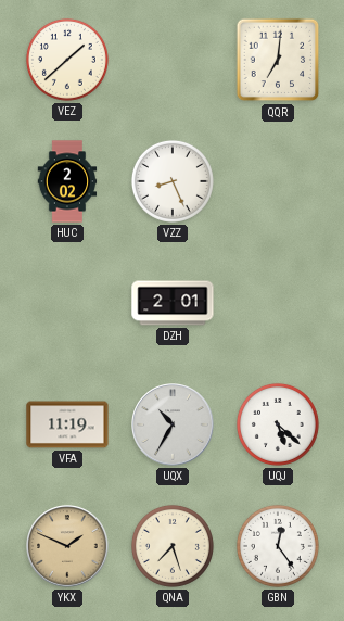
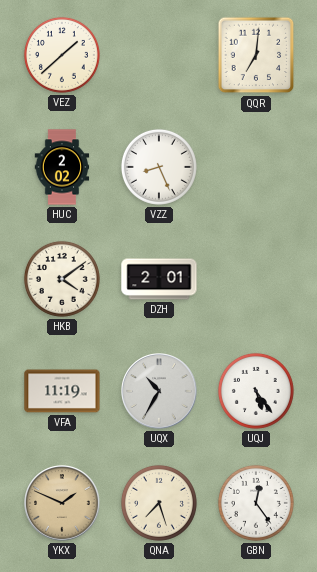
HKB: none -> 4:09 (62, 279)
UQJ: 5:22 -> 5:24 (256, 391)
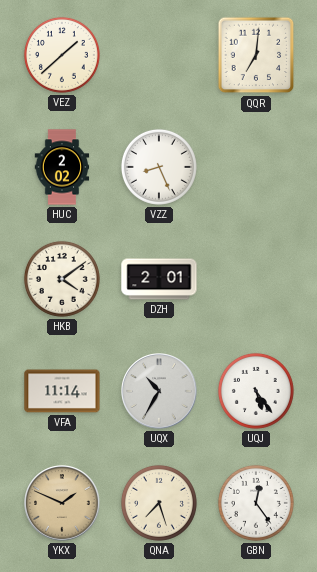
VFA: 11:19 -> 11:14 (62, 391)
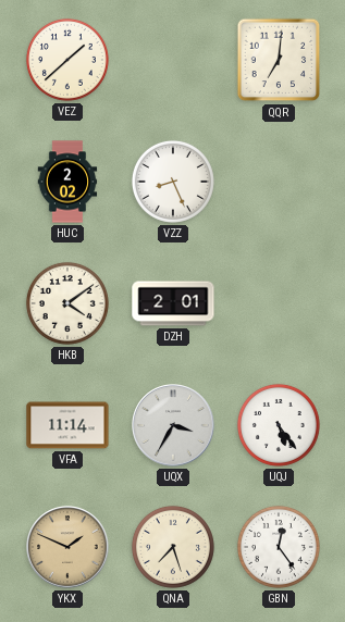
UQX: 10:35 -> 3:35 (173, 425)
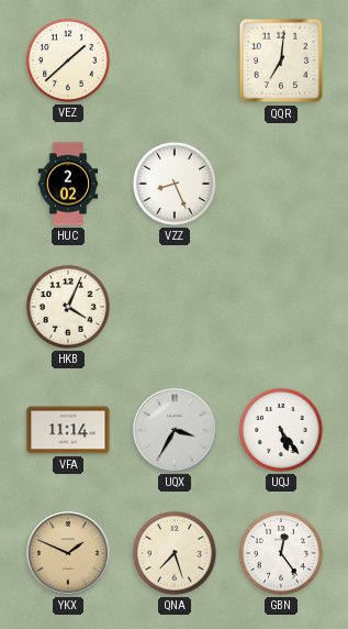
HKB: 4:09 -> 4:04 (68, 307)
DZH: 2:01 -> none (173, 303)
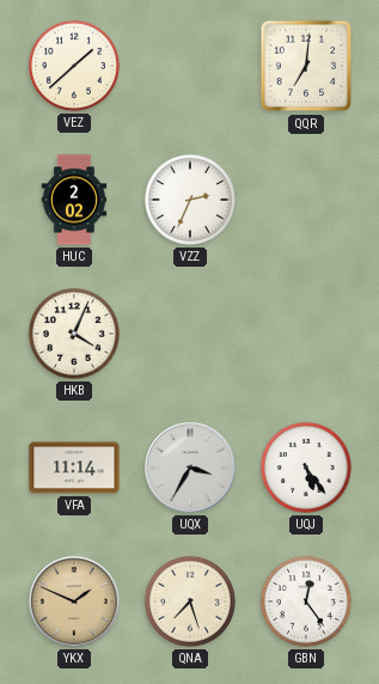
VZZ: 8:26 -> 2:34 (190, 200)
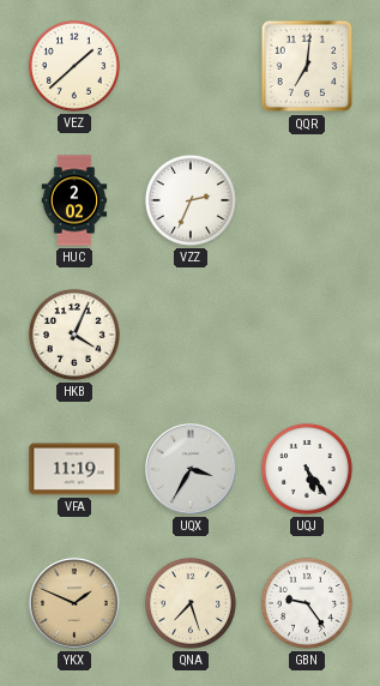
VFA: 11:14 -> 11:19 (74, 469)
GBN: 12:24 -> 9:24 (307, 603)
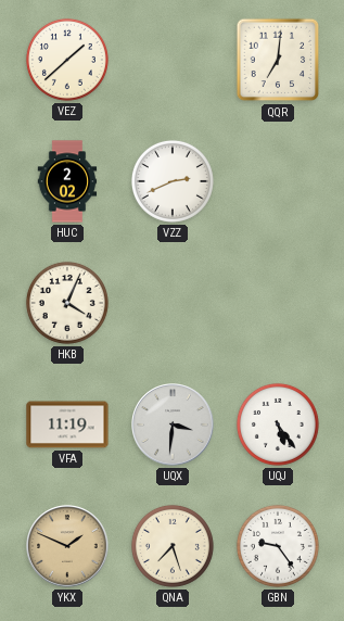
VZZ: 2:34 -> 2:41 (173, 181)
UQX: 3:35 -> 3:31 (173, 424)
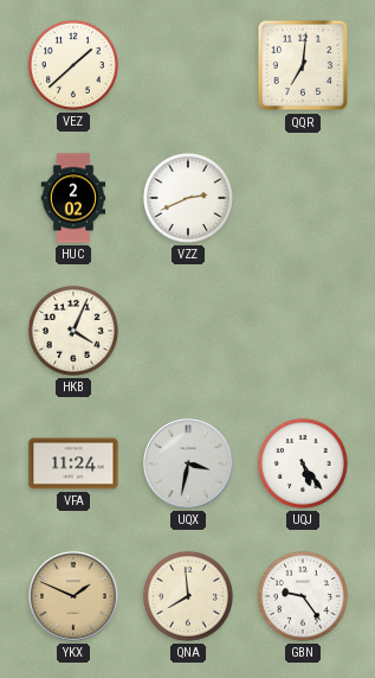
VFA: 11:19 -> 11:24 (73, 463)
UQX: 3:31 -> 3:32 (188, 463)
QNA: 7:27 -> 7:59 (188, 596)
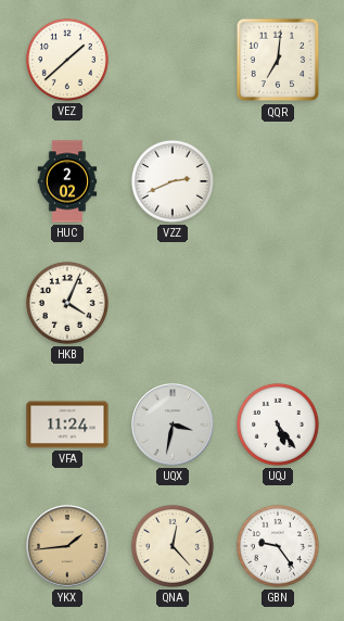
YKX: 1:49 -> 1:44 (67, 546)
QNA: 7:59 -> 12:23 (173, 546)
